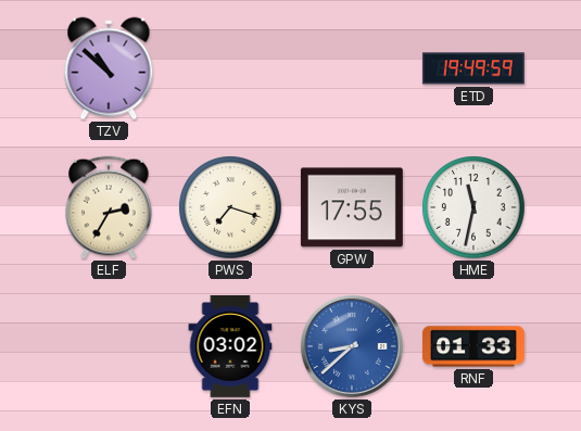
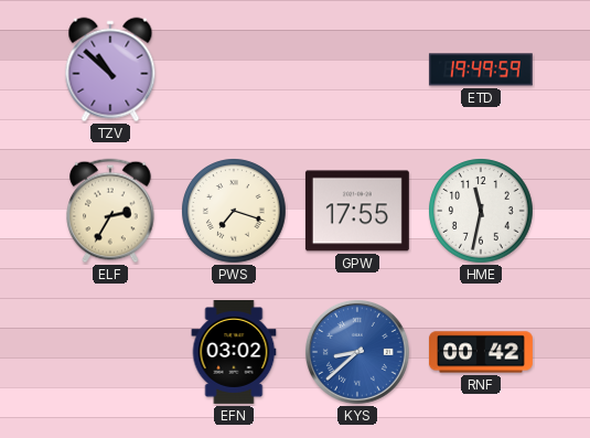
RNF: 01:33 -> 00:42 (481, 352)
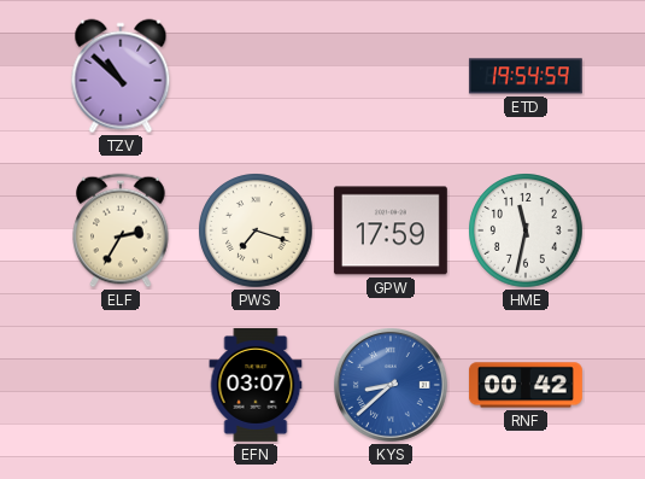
ETD: 19:49 -> 19:54 (526, 76)
GPW: 17:55 -> 17:59 (391, 230)
EFN: 03:02 -> 03:07 (256, 385)
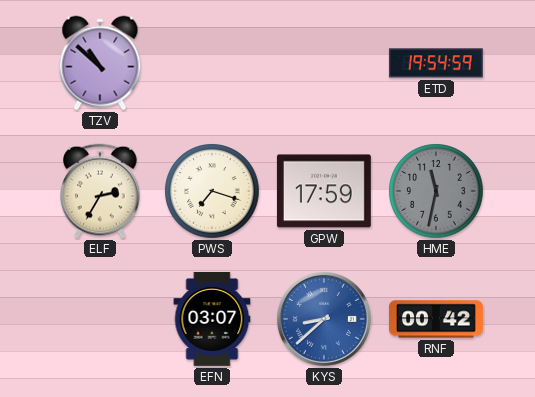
HME dial: white -> grey (436, 191)
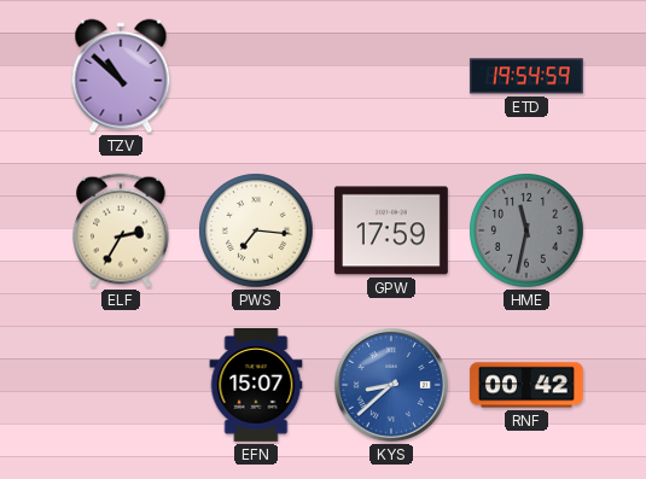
PWS: 7:18 -> 7:16 (256, 230)
EFN: 03:07 -> 15:07 (256, 385)
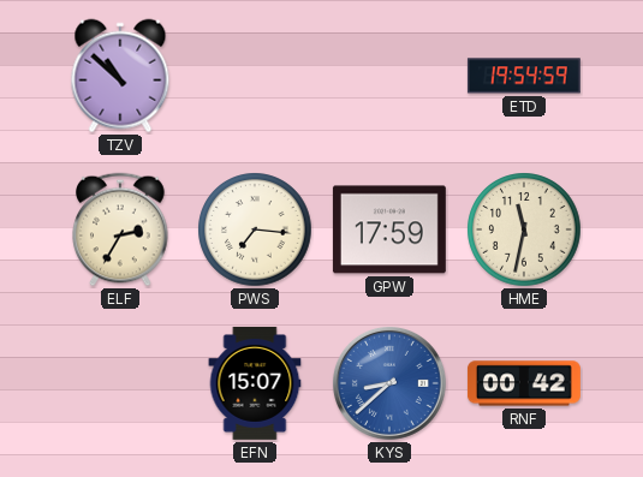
HME dial: grey -> cream (524, 229)
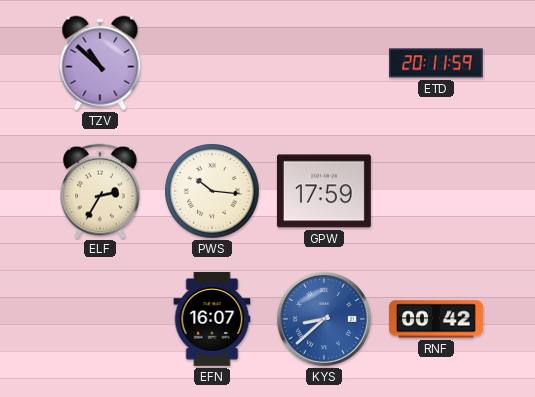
ETD: 19:54 -> 20:11 (436, 63)
PWS: 7:16 -> 10:16 (212, 191)
HME: 11:32 -> none (524, 229)
EFN: 15:07 -> 16:07 (212, 319)
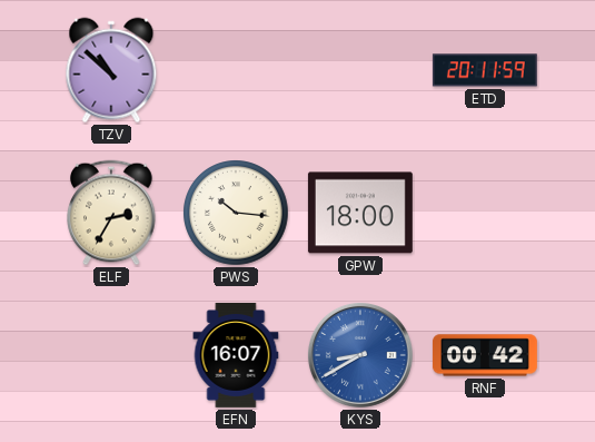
GPW: 17:59 -> 18:00 (360, 213)
KYS: 8:38 -> 8:40 (360, 355)
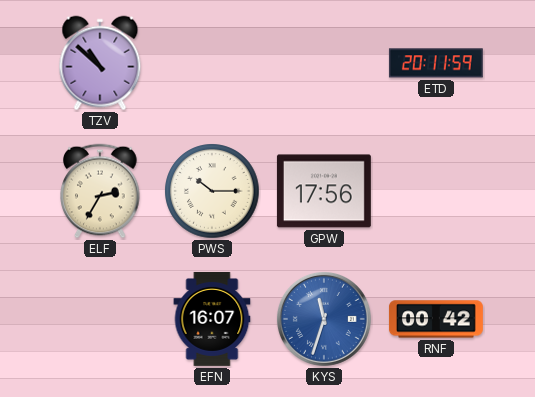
PWS: 10:16 -> 10:15 (212, 191)
GPW: 18:00 -> 17:56 (324, 191)
KYS: 8:40 -> 11:33 (324, 319)
